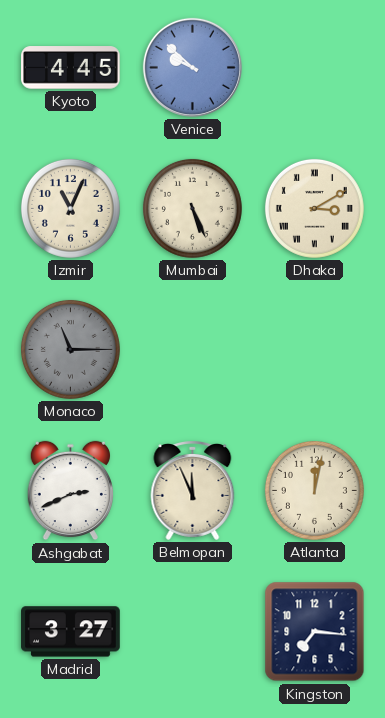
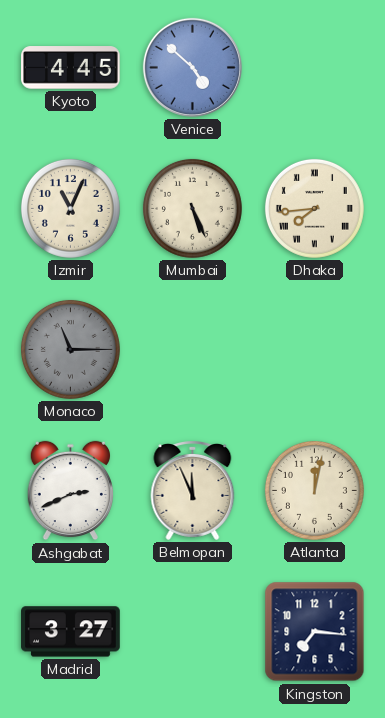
Venice: 9:52 -> 4:52 (192, 67)
Dhaka: 3:10 -> 7:44 (314, 208)
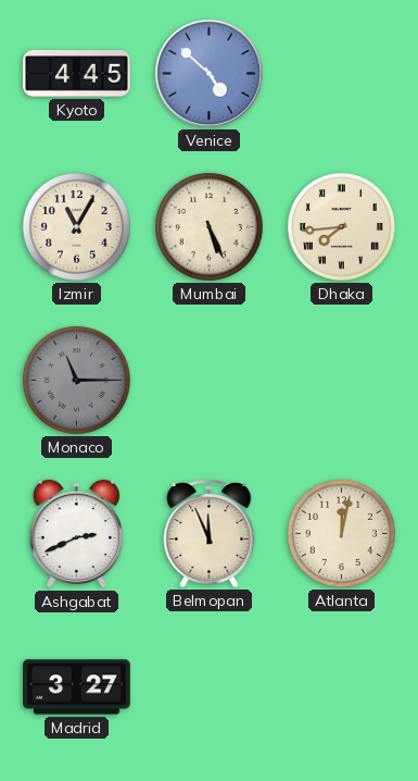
Izmir: 11:04 -> 11:05 (76, 226)
Kingston: 7:16 -> none (315, 632)
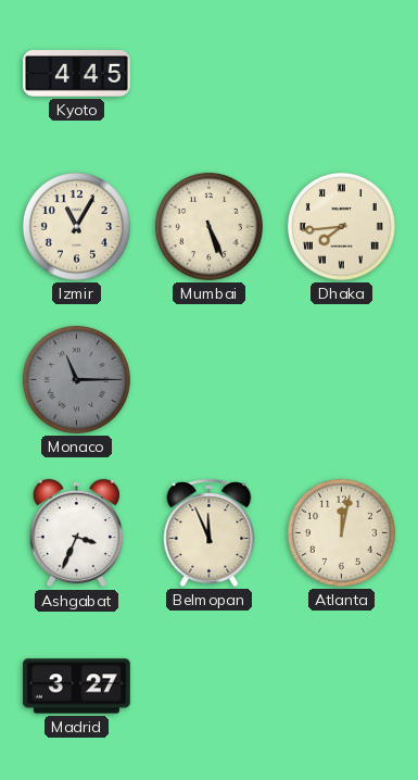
Venice: 4:52 -> none (208, 73)
Ashgabat: 2:41 -> 3:34 (76, 533)
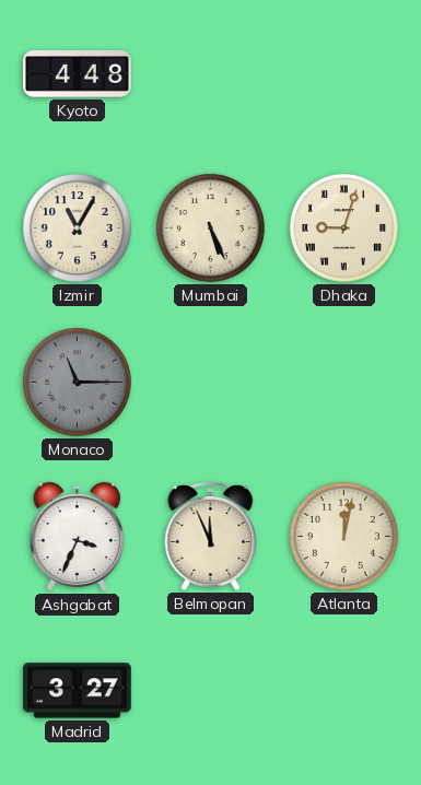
Kyoto: 4:45 -> 4:48 (78, 74)
Dhaka: 7:44 -> 9:03 (343, 227)
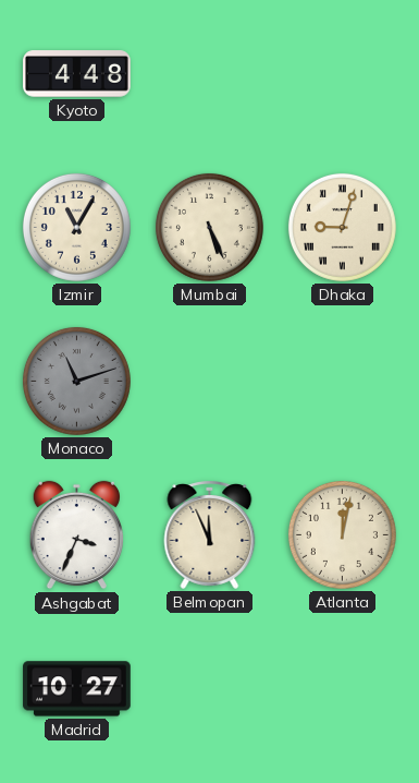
Monaco: 11:15 -> 11:12 (76, 381)
Madrid: 3:27 -> 10:27 (77, 689)
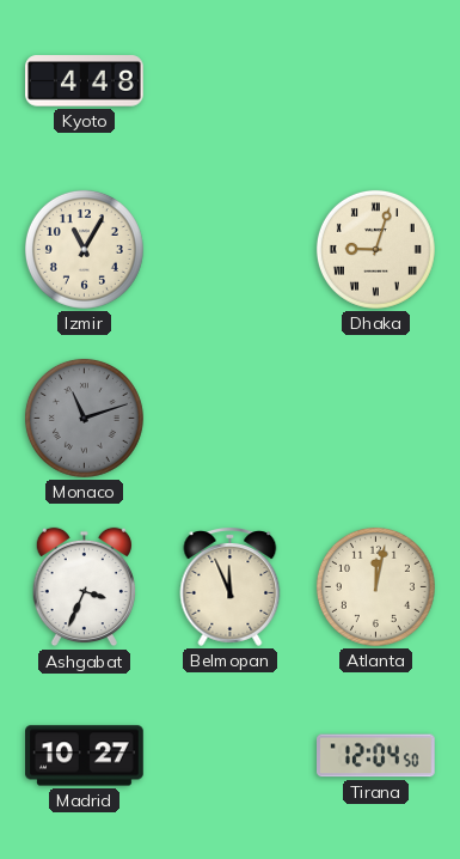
Mumbai: 5:26 -> none (209, 227)
Tirana: none -> 12:04 (376, 756)
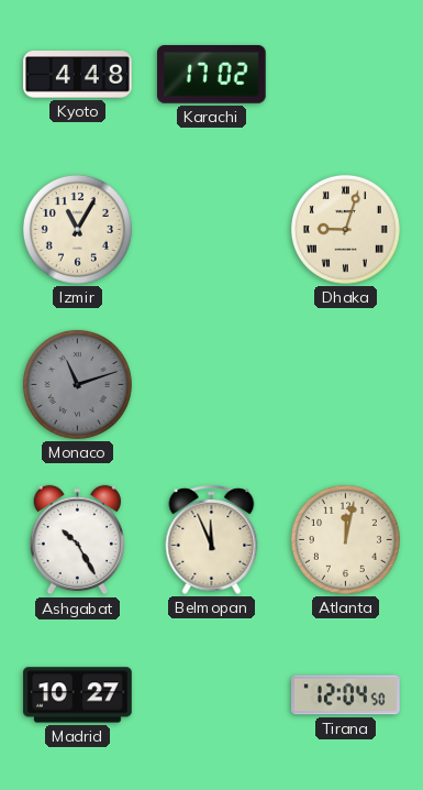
Karachi: none -> 17:02 (211, 74)
Ashgabat: 3:34 -> 10:25 (77, 540)
